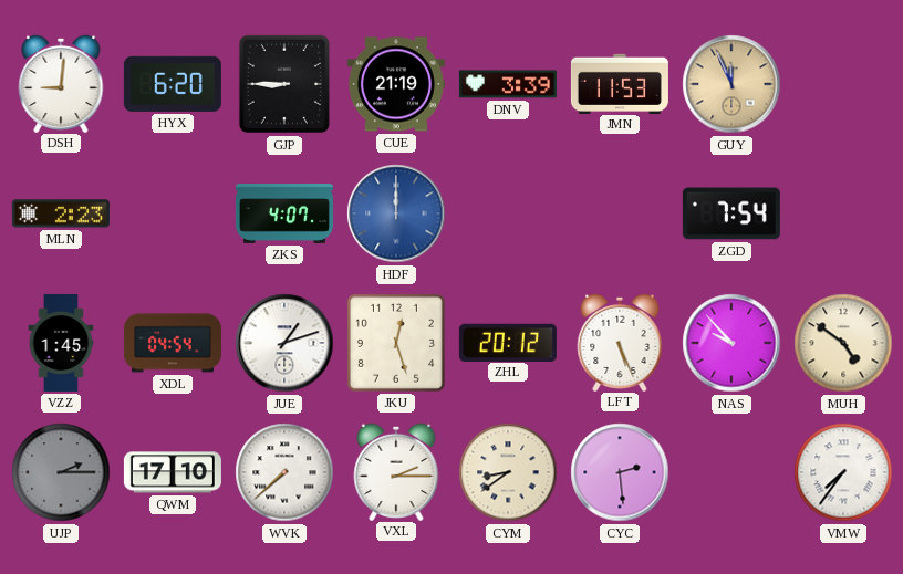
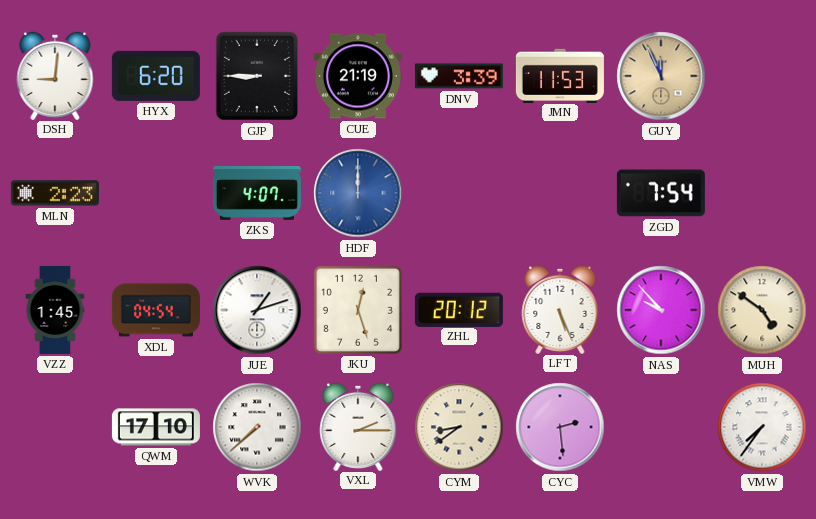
UJP: 2:15 -> none (61, 472)
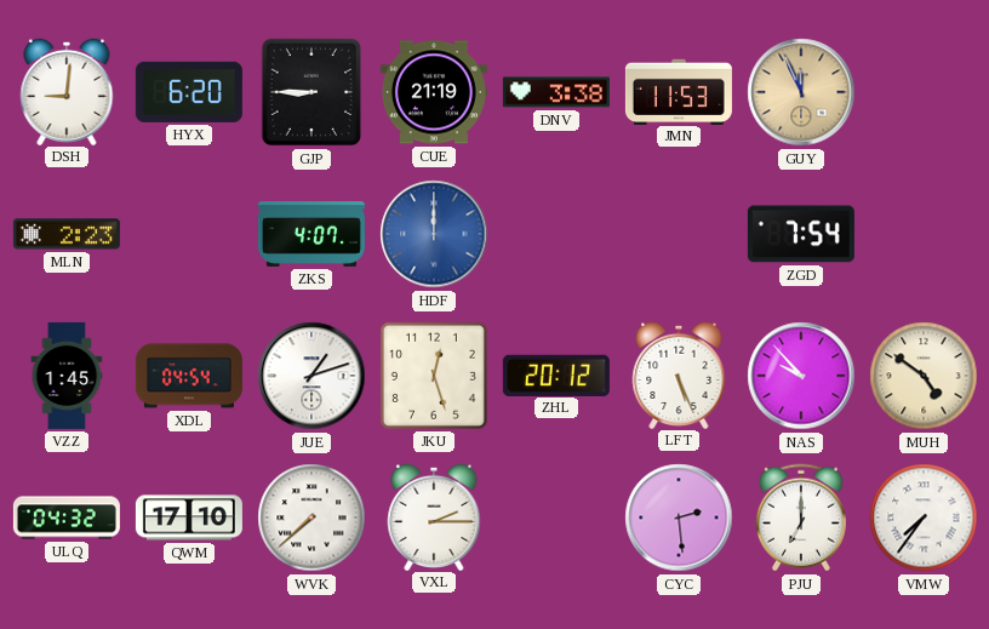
DNV: 3:39 -> 3:38 (556, 92)
ULQ: none -> 04:32 (67, 518)
CYM: 8:39 -> none (459, 427)
PJU: none -> 7:00 (801, 518)
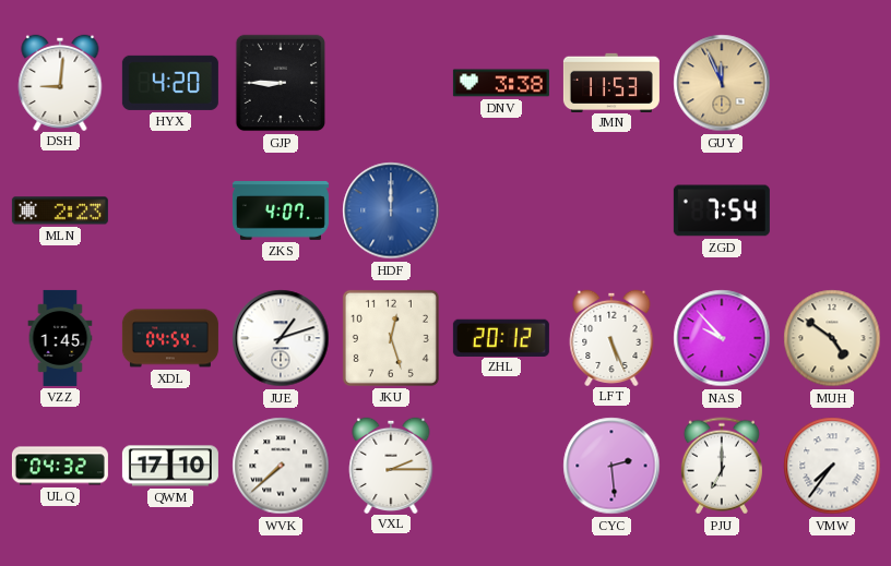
HYX: 6:20 -> 4:20 (170, 83)
CUE: 21:19 -> none (434, 92)
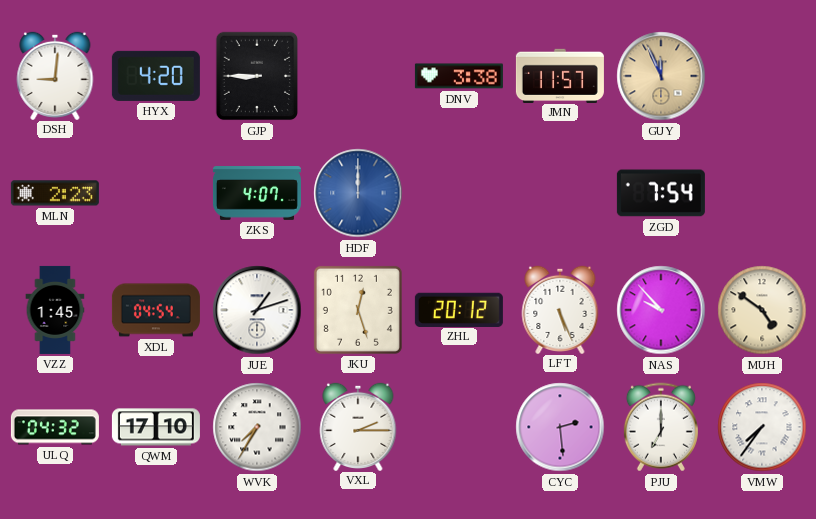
JMN: 11:53 -> 11:57 (560, 75)
WVK: 7:38 -> 7:35 (257, 427)
